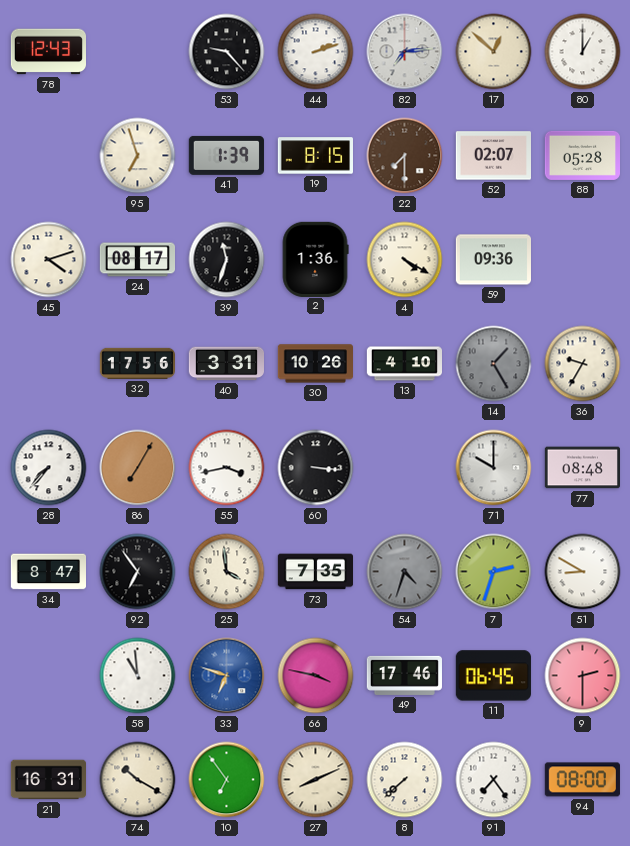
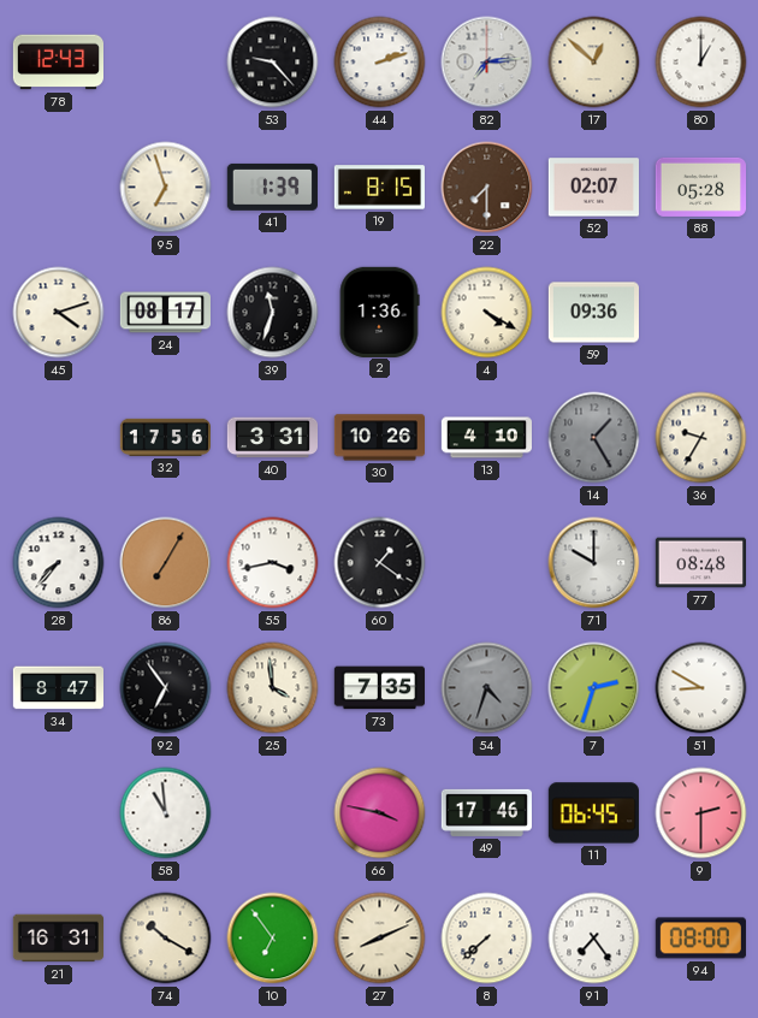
60: 3:16 -> 1:21 (380, 563)
33: 6:48 -> none (227, 676)
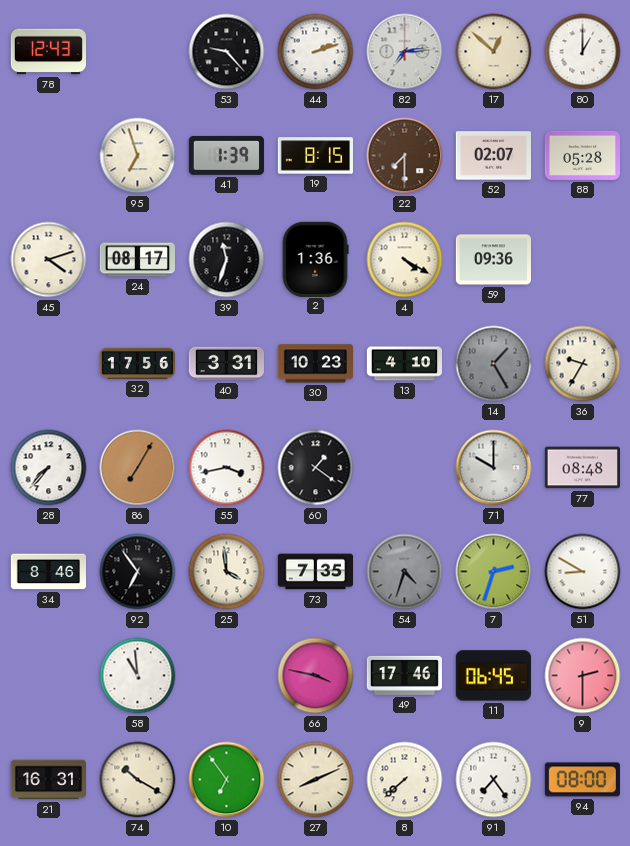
30: 10:26 -> 10:23 (315, 364)
34: 8:47 -> 8:46 (48, 572)
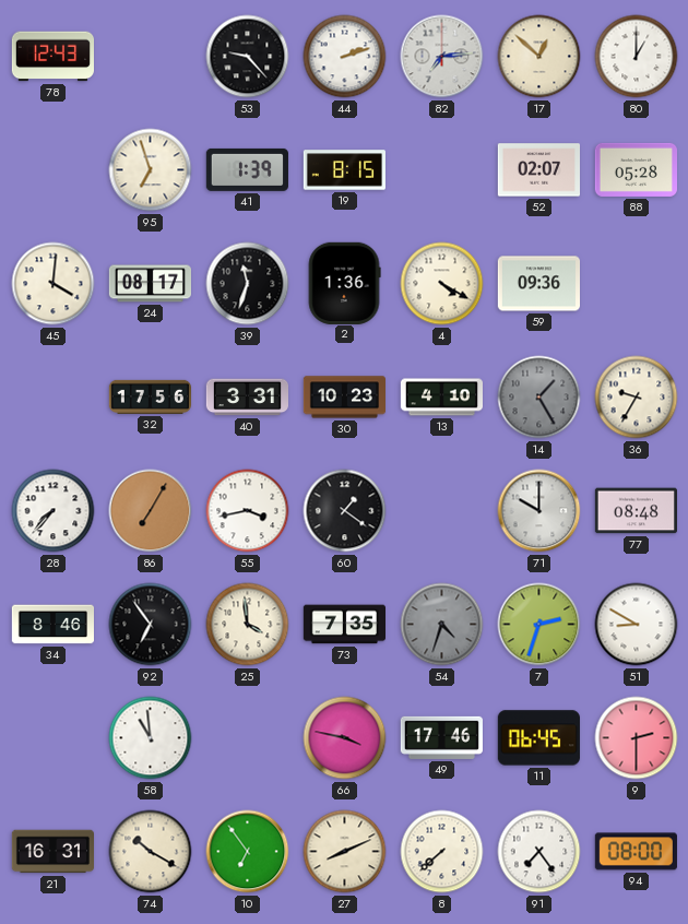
22: 7:30 -> none (405, 156)
45: 4:12 -> 4:01 (54, 284)
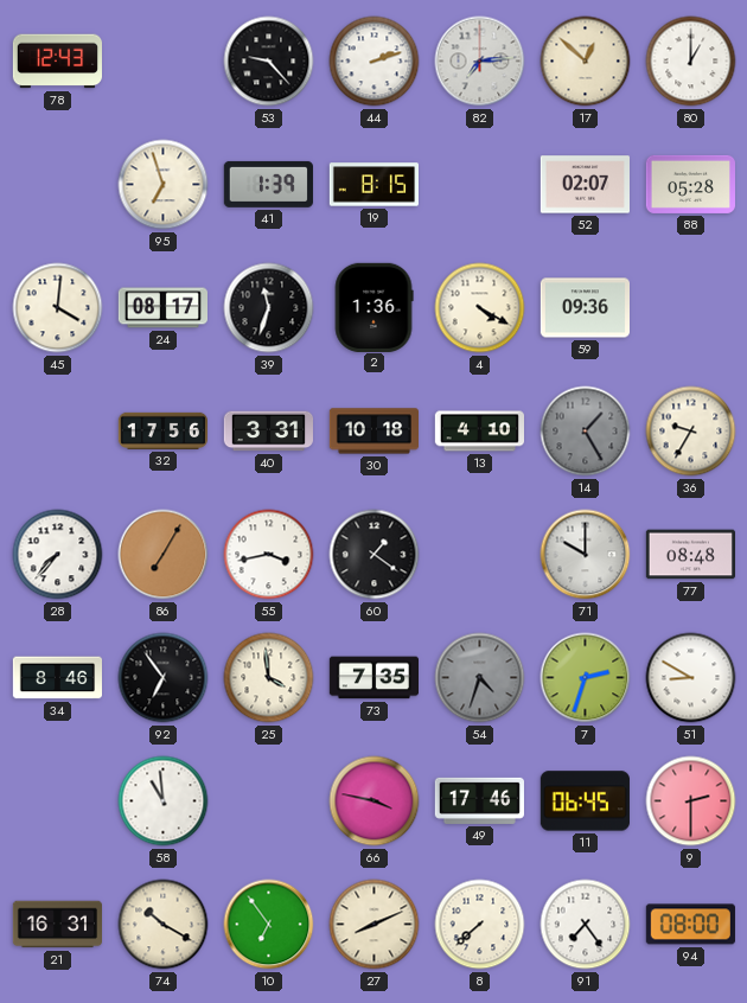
30: 10:23 -> 10:18 (373, 432)
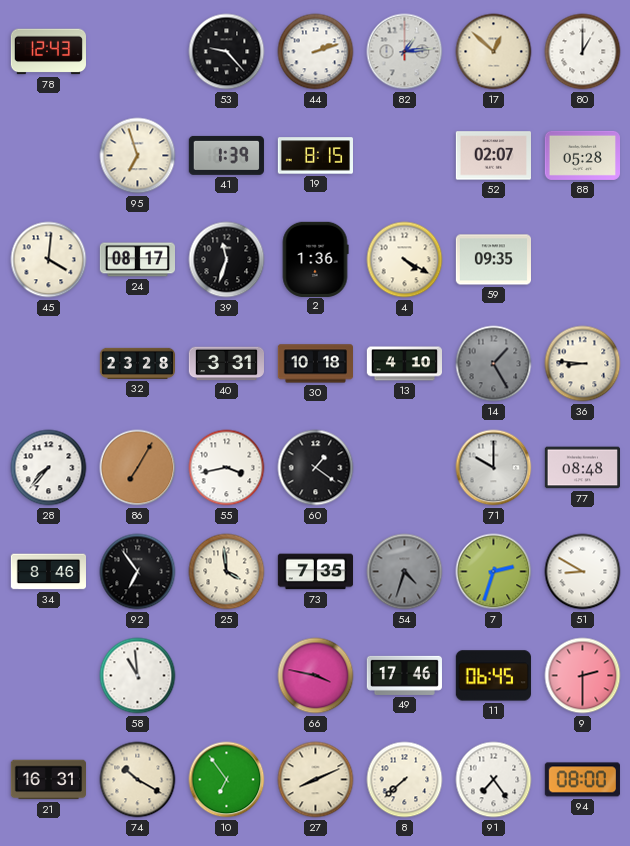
82: 7:14 -> 1:14 (405, 52)
59: 09:36 -> 09:35 (493, 260)
32: 17:56 -> 23:28 (137, 363)
36: 9:35 -> 8:46 (583, 364)
